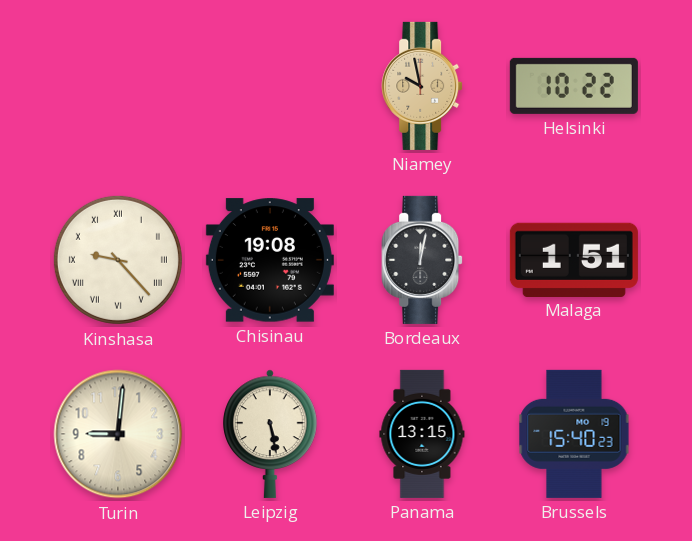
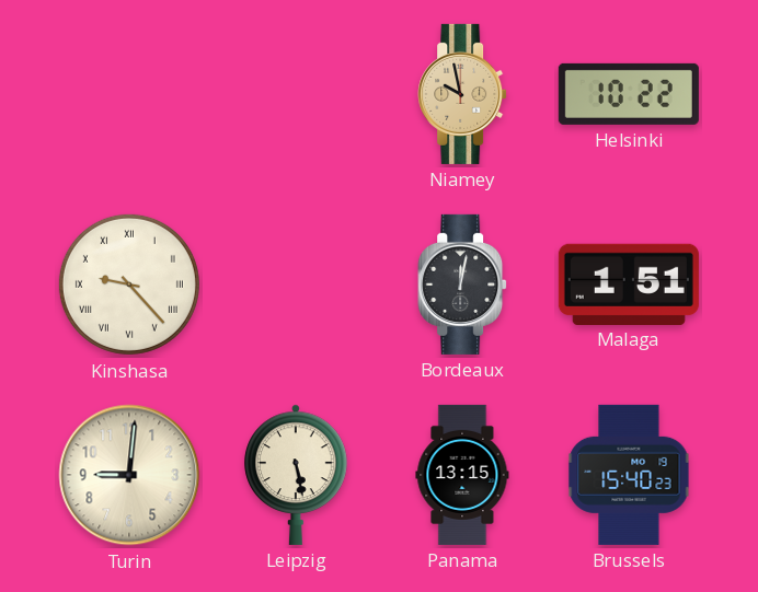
Chisinau: 19:08 -> none (270, 260)
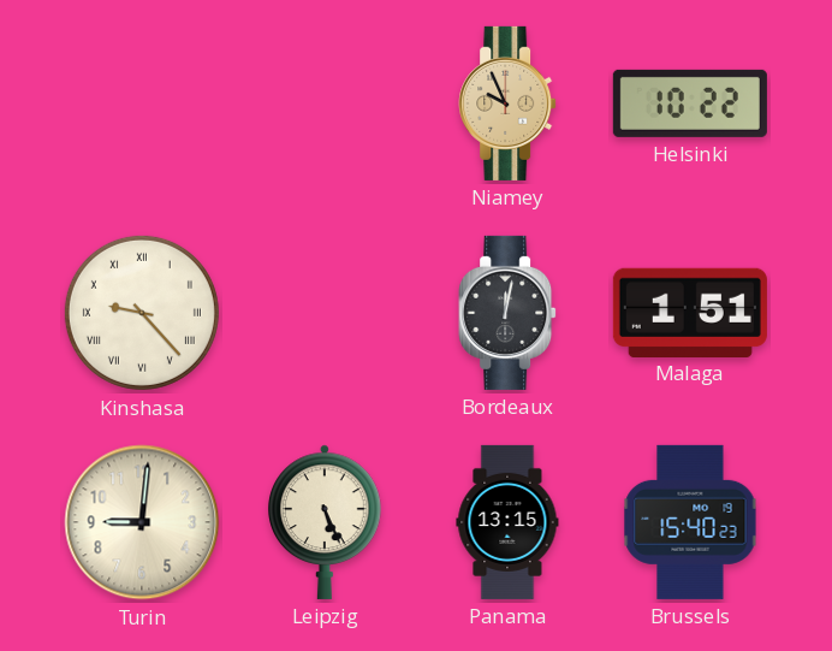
Niamey: 9:58 -> 9:56 (507, 103)
Leipzig: 5:28 -> 5:26 (325, 522)
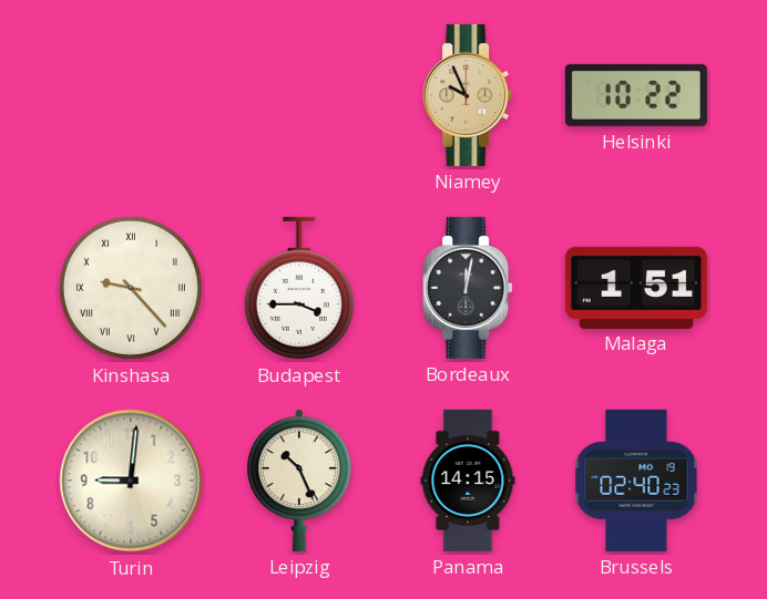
Budapest: none -> 3:45 (299, 288)
Leipzig: 5:26 -> 10:26 (299, 481)
Panama: 13:15 -> 14:15 (468, 481)
Brussels: 15:40 -> 02:40 (636, 481)
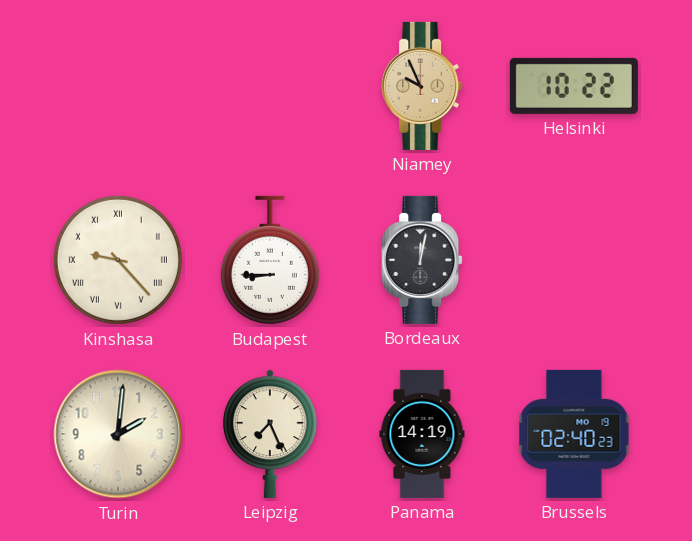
Budapest: 3:45 -> 8:45 (270, 260)
Malaga: 1:51 -> none (636, 287)
Turin: 9:01 -> 2:01 (118, 434)
Leipzig: 10:26 -> 7:26 (270, 434)
Panama: 14:15 -> 14:19 (422, 434)
